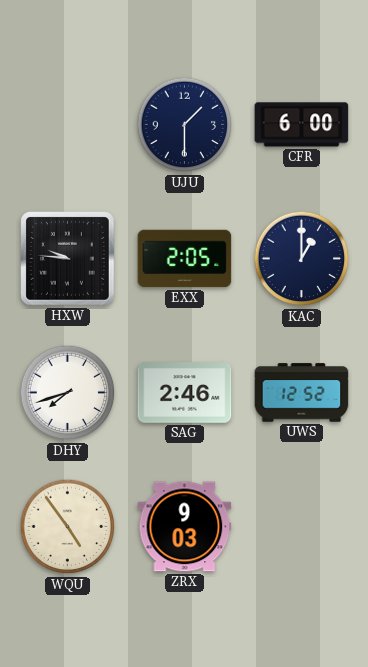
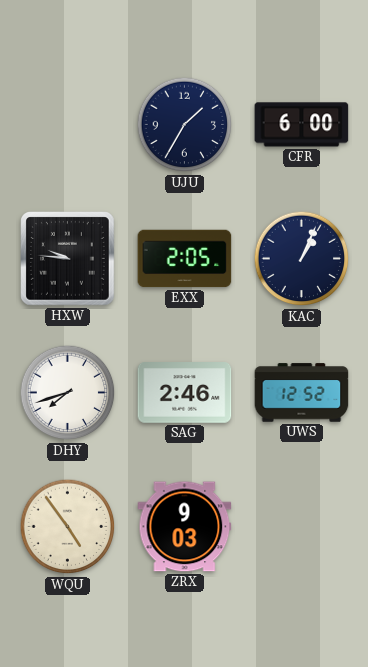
UJU: 1:30 -> 1:35 (185, 125)
KAC: 1:00 -> 1:04 (302, 259)
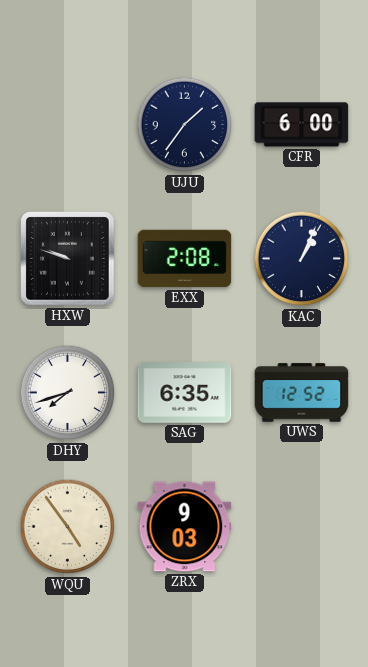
UJU: 1:35 -> 1:36 (185, 125)
HXW: 9:46 -> 9:48 (68, 259)
EXX: 2:05 -> 2:08 (185, 259)
SAG: 2:46 -> 6:35 (185, 393)
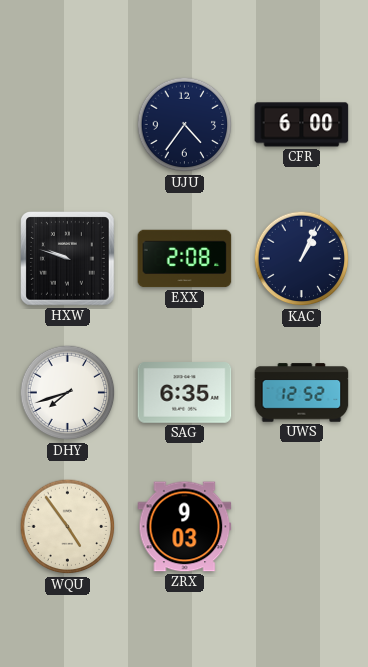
UJU: 1:36 -> 4:36 (185, 125)
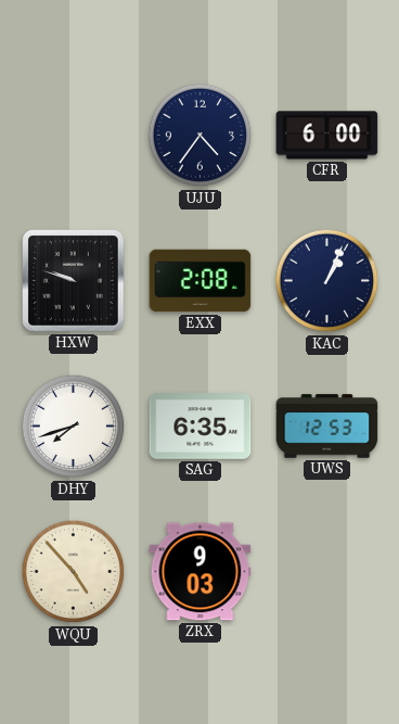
UWS: 12:52 -> 12:53 (327, 427)
WQU: 4:54 -> 4:53 (74, 572)
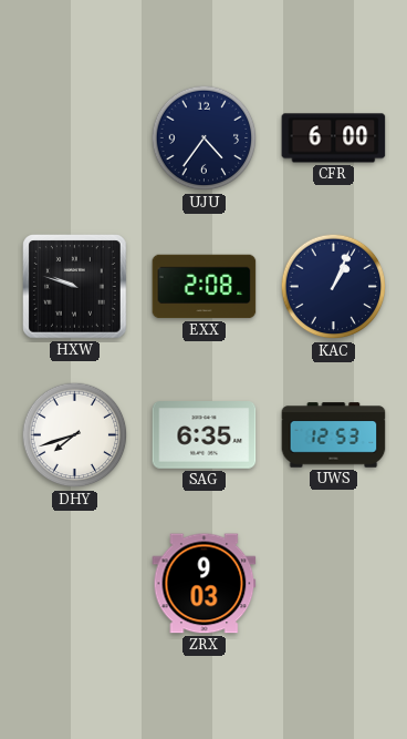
WQU: 4:53 -> none (74, 572)
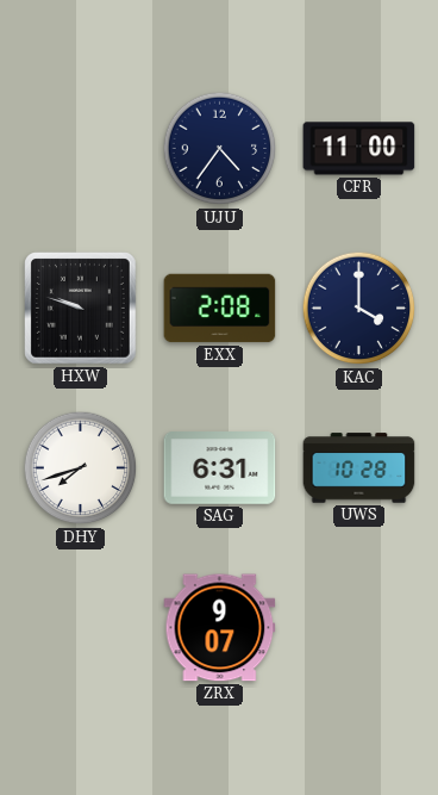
CFR: 6:00 -> 11:00 (359, 149)
KAC: 1:04 -> 4:00 (359, 309)
SAG: 6:35 -> 6:31 (220, 468)
UWS: 12:53 -> 10:28 (359, 468)
ZRX: 9:03 -> 9:07 (220, 628)
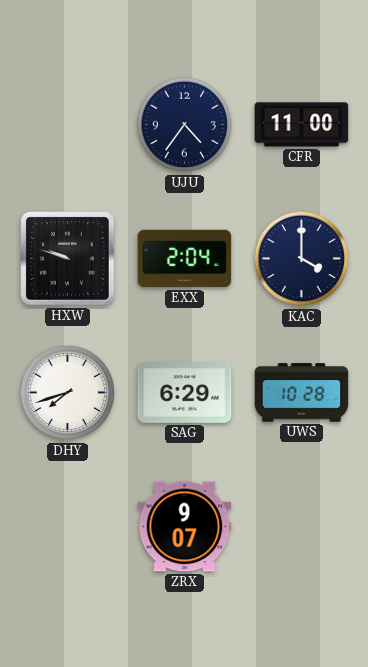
EXX: 2:08 -> 2:04 (185, 259)
SAG: 6:31 -> 6:29 (185, 393)
